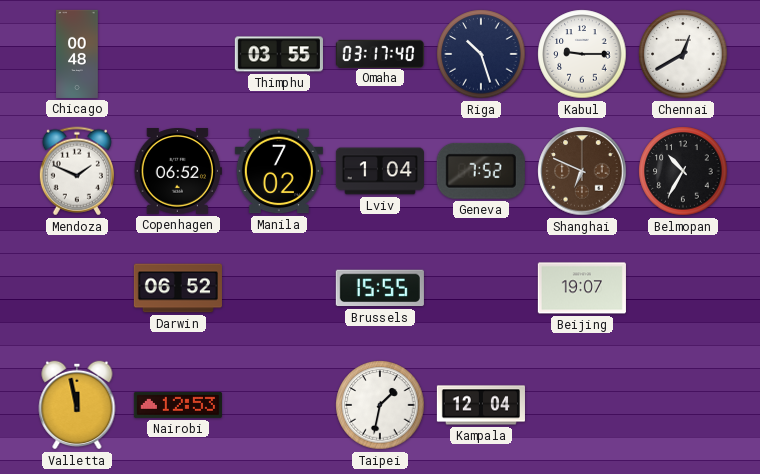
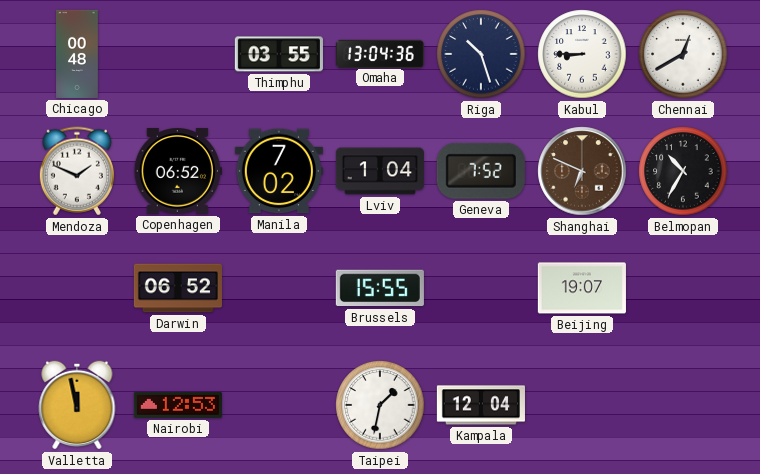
Omaha: 03:17 -> 13:04 (380, 53)
Kabul: 9:15 -> 8:45 (582, 54)
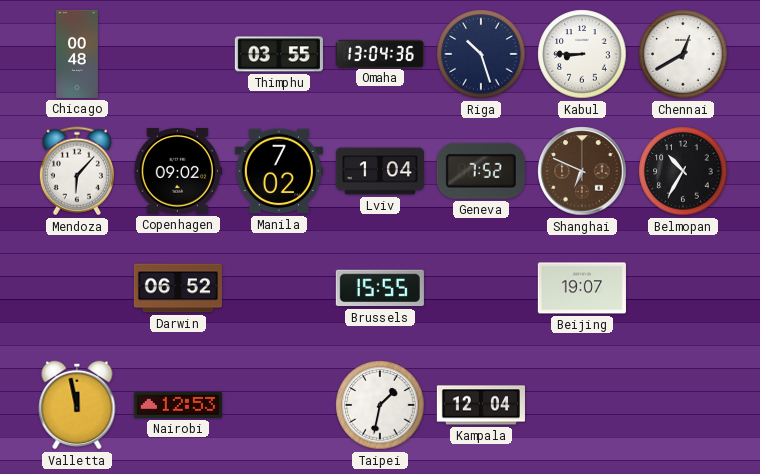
Mendoza: 1:49 -> 6:07 (77, 171)
Copenhagen: 06:52 -> 09:02 (178, 171)
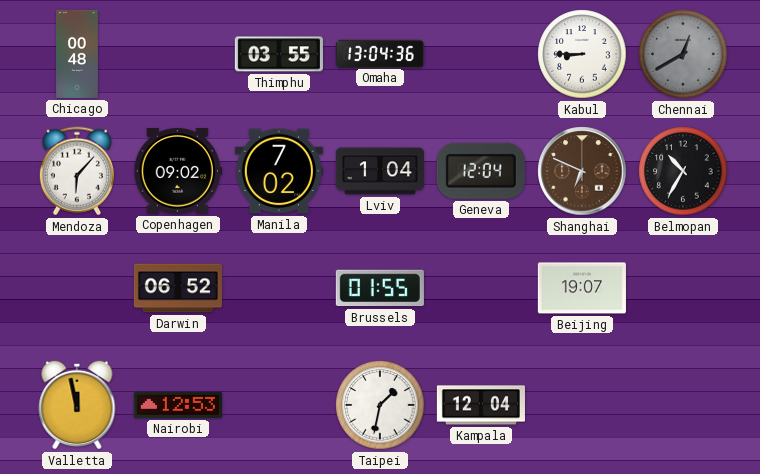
Riga: 10:27 -> none (481, 54)
Chennai dial: white -> grey (683, 54)
Geneva: 7:52 -> 12:04 (481, 171)
Brussels: 15:55 -> 01:55 (380, 288)
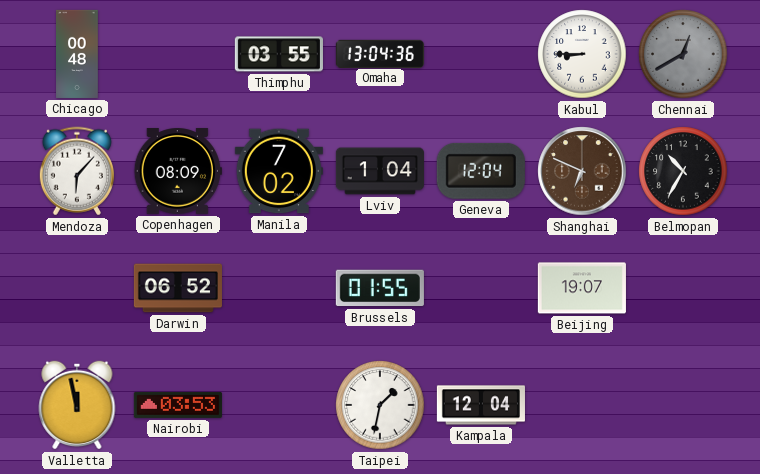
Copenhagen: 09:02 -> 08:09 (178, 171)
Nairobi: 12:53 -> 03:53 (178, 405)
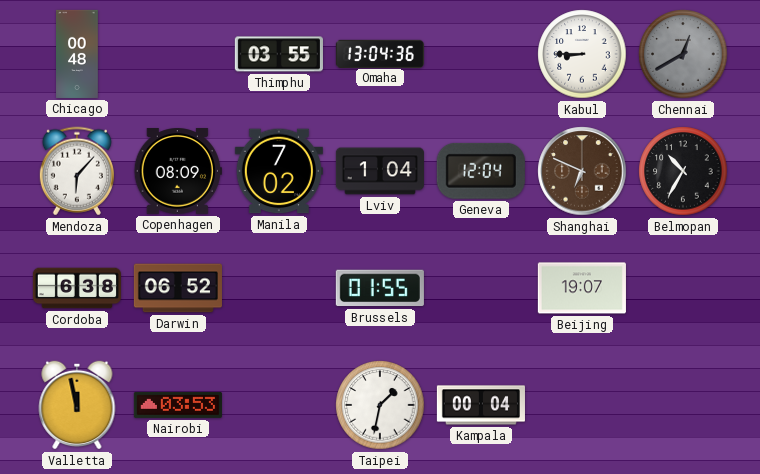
Cordoba: none -> 6:38 (77, 288)
Kampala: 12:04 -> 00:04 (481, 405)
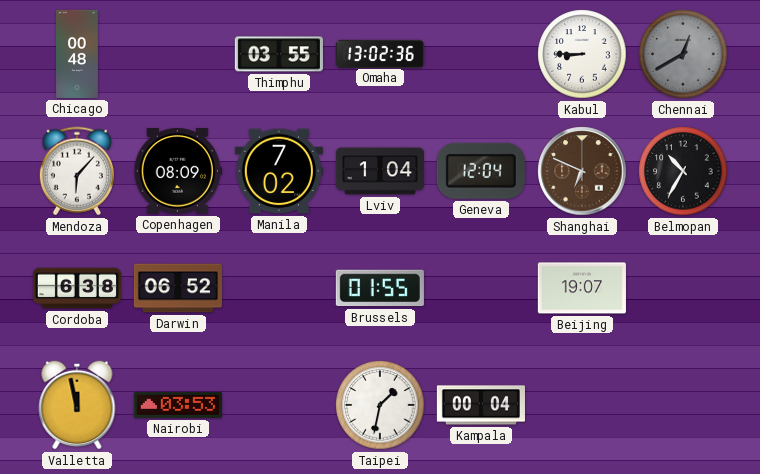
Omaha: 13:04 -> 13:02 (380, 53)
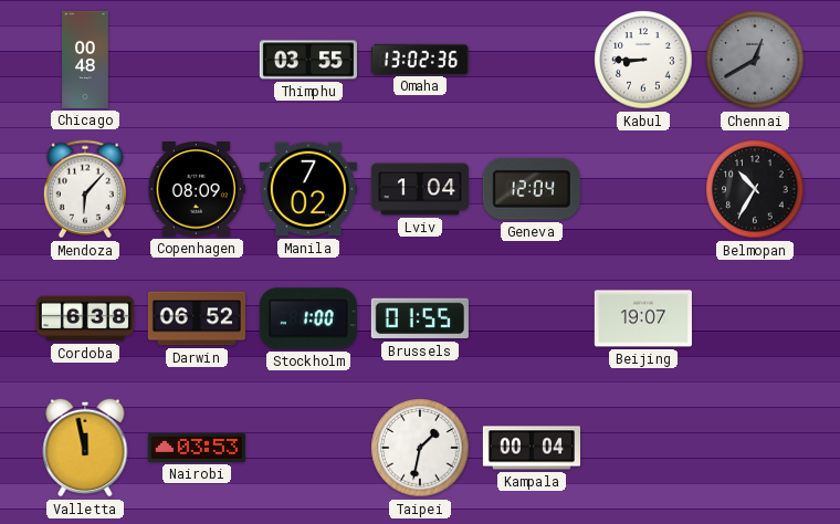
Shanghai: 6:49 -> none (582, 171)
Stockholm: none -> 1:00 (308, 318)
